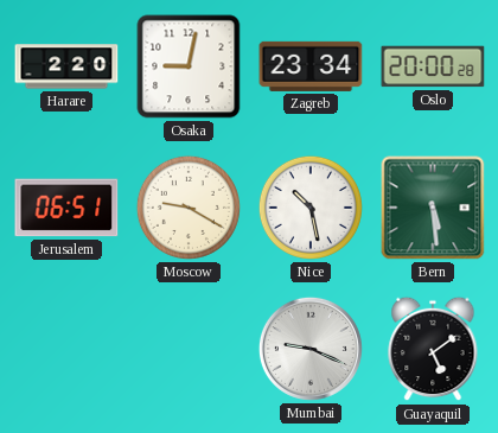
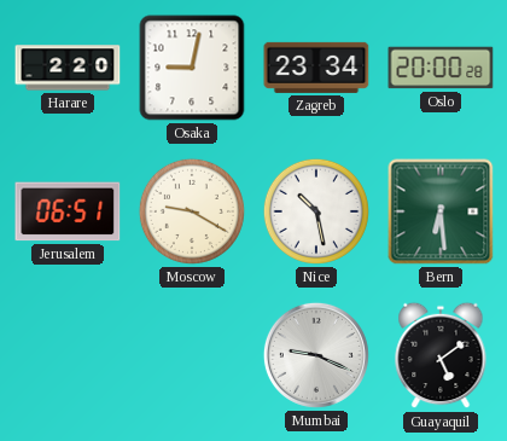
Bern: 5:29 -> 6:29 (441, 211)
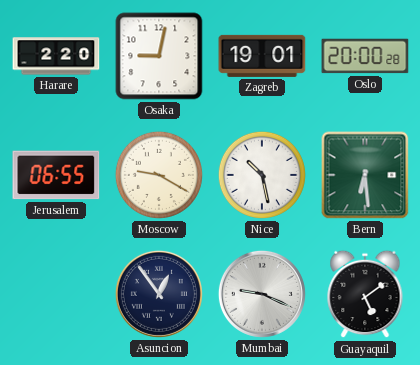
Zagreb: 23:34 -> 19:01 (262, 56)
Jerusalem: 06:51 -> 06:55 (56, 175)
Asuncion: none -> 12:54 (159, 294)
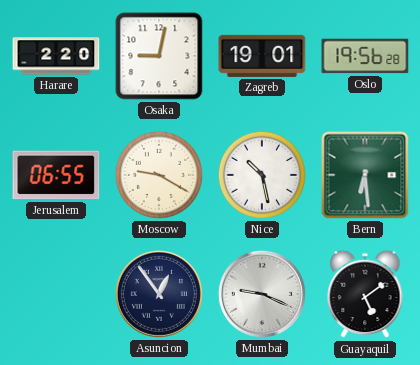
Oslo: 20:00 -> 19:56 (365, 56)
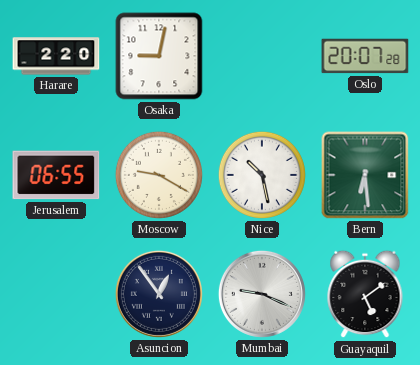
Zagreb: 19:01 -> none (262, 56)
Oslo: 19:56 -> 20:07 (365, 56)
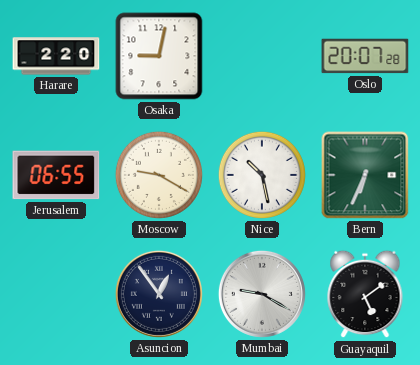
Bern: 6:29 -> 6:34 (365, 175)
Mumbai: 9:19 -> 9:20 (262, 294)
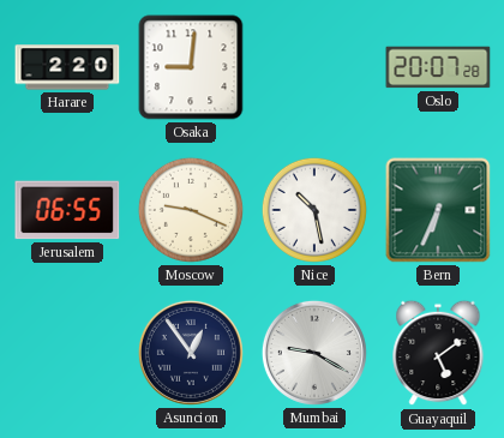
Osaka: 9:02 -> 9:01 (191, 67)
Moscow: 9:20 -> 9:19 (191, 210)
